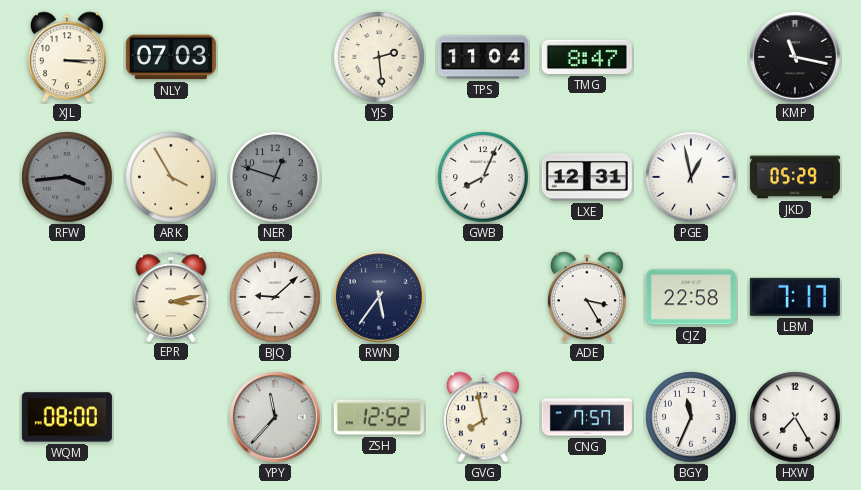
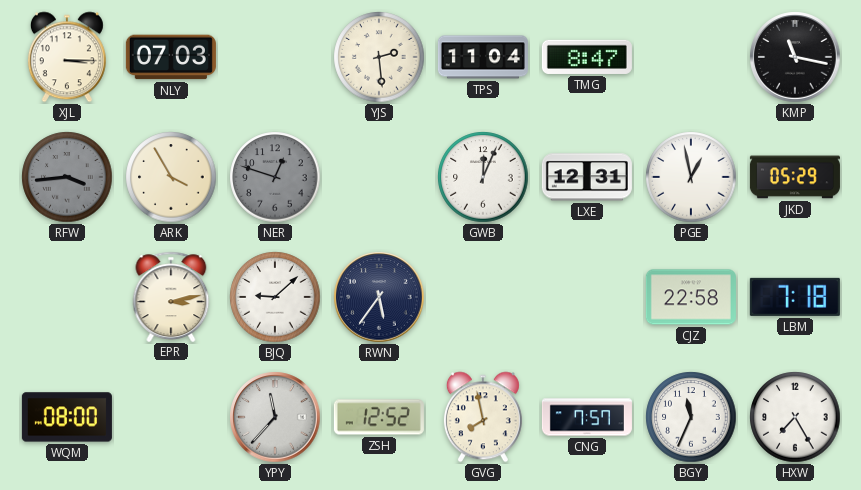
GWB: 8:04 -> 12:04 (483, 177)
ADE: 3:25 -> none (587, 297)
LBM: 7:17 -> 7:18 (795, 297)
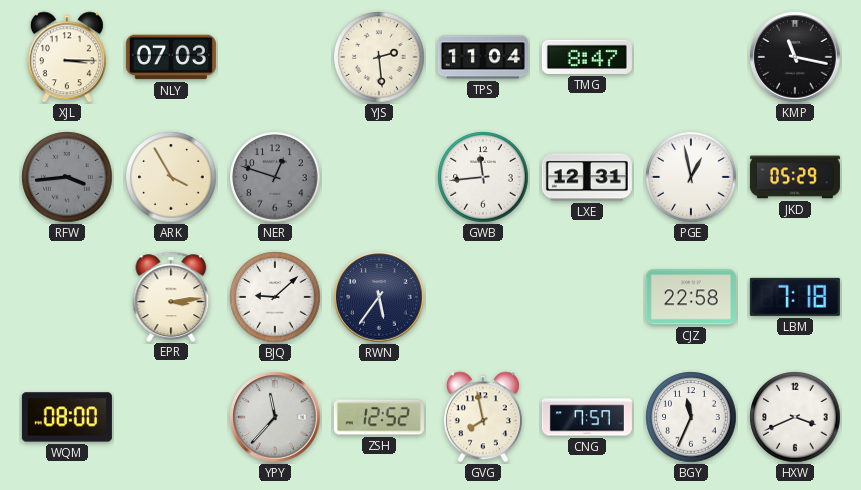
GWB: 12:04 -> 11:44 (483, 177)
EPR: 3:13 -> 3:14 (171, 296)
HXW: 7:25 -> 3:41 (795, 417)
